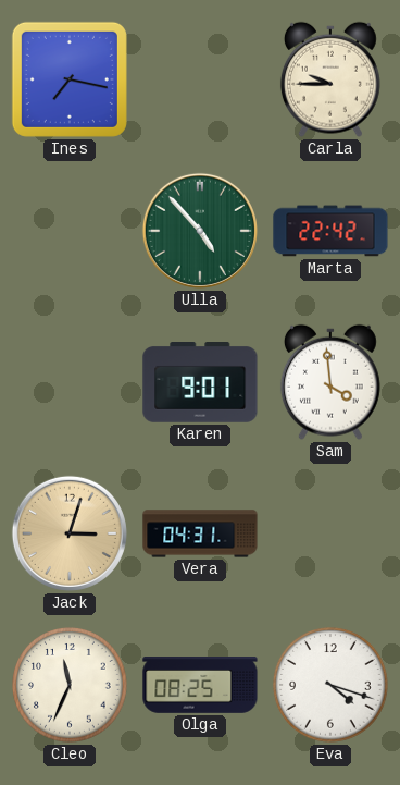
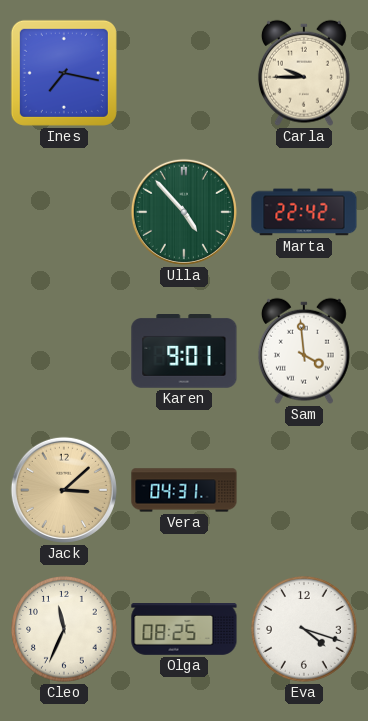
Jack: 3:03 -> 3:08 (64, 490)
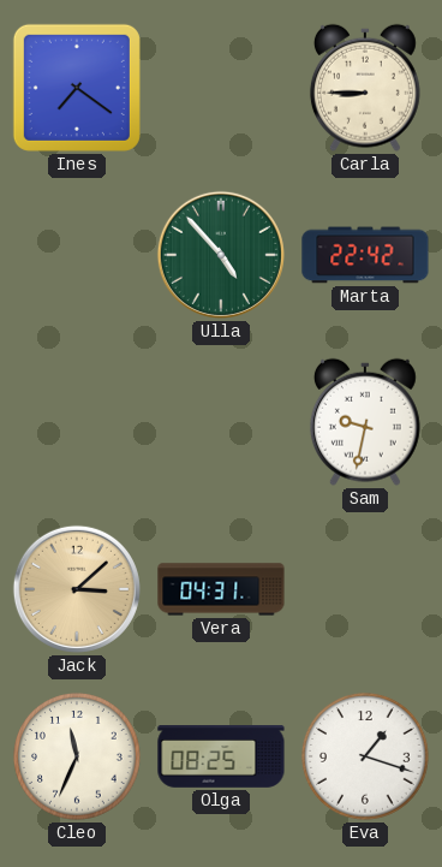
Ines: 7:17 -> 7:21 (77, 88)
Carla: 9:45 -> 8:45 (365, 88)
Karen: 9:01 -> none (184, 352)
Sam: 3:59 -> 9:32 (365, 422)
Eva: 4:18 -> 1:18 (366, 758)
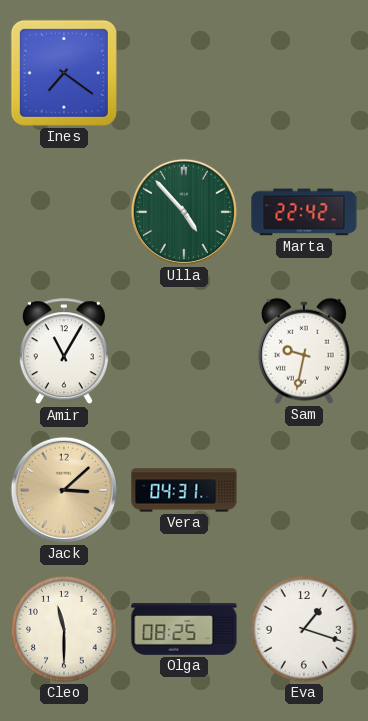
Carla: 8:45 -> none (365, 88)
Amir: none -> 11:05 (64, 352)
Cleo: 11:34 -> 11:30 (65, 630)
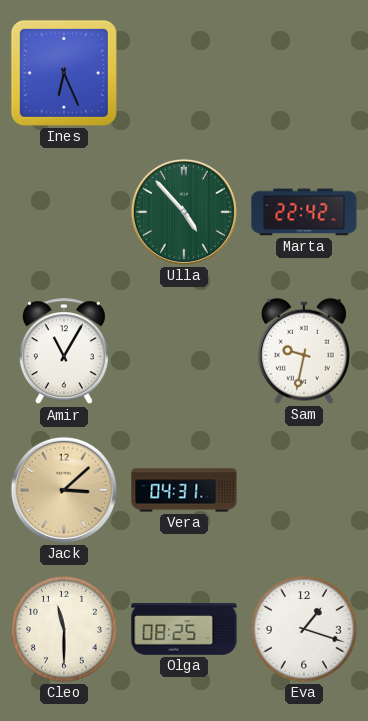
Ines: 7:21 -> 6:26 (64, 73)
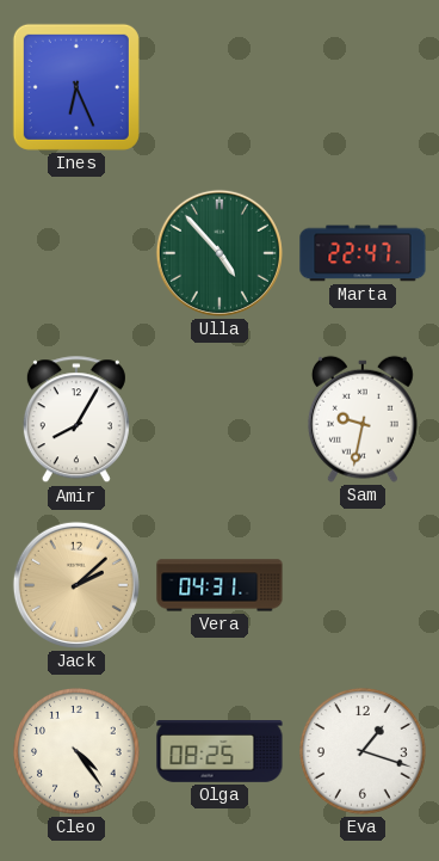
Marta: 22:42 -> 22:47 (363, 253)
Amir: 11:05 -> 8:05 (76, 420)
Jack: 3:08 -> 2:08 (76, 585)
Cleo: 11:30 -> 4:24 (78, 752)
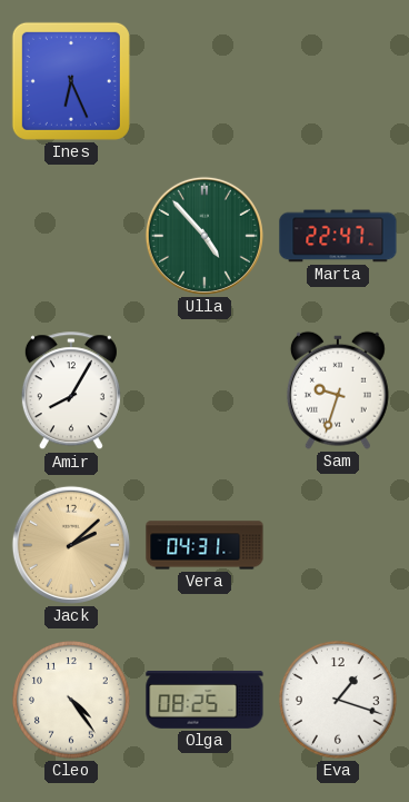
Sam: 9:32 -> 9:33 (338, 390)
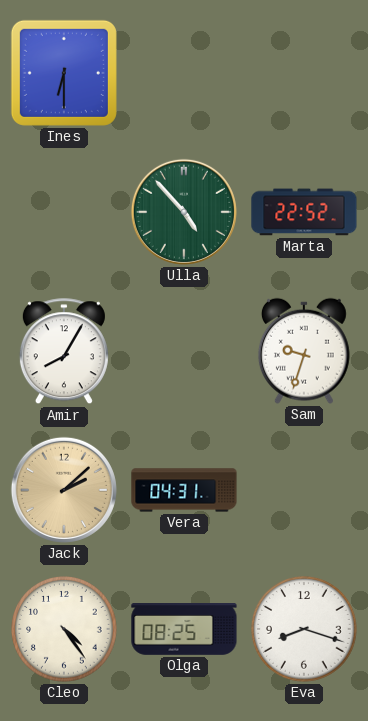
Ines: 6:26 -> 6:30 (64, 73)
Marta: 22:47 -> 22:52 (304, 212)
Eva: 1:18 -> 8:18 (305, 630)
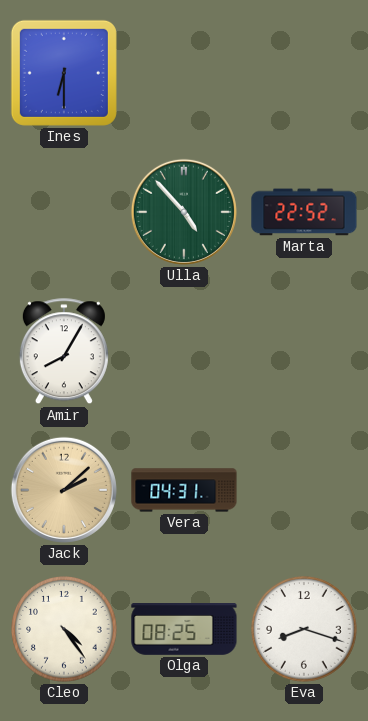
Sam: 9:33 -> none (304, 351)
